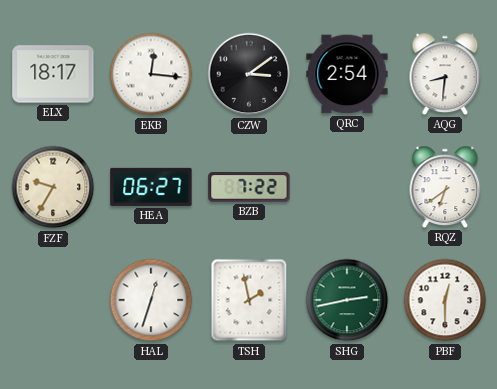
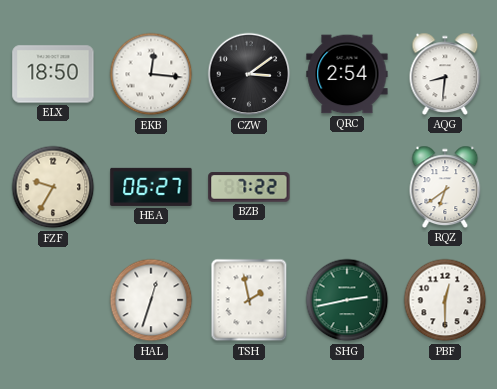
ELX: 18:17 -> 18:50 (53, 74)
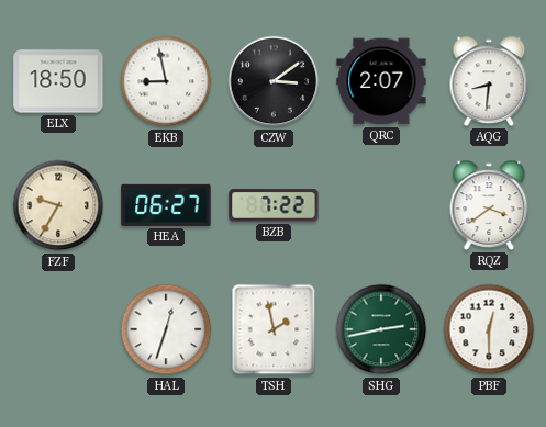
EKB: 12:16 -> 8:58 (166, 81)
QRC: 2:54 -> 2:07 (381, 81)
RQZ: 6:39 -> 3:39 (489, 205)
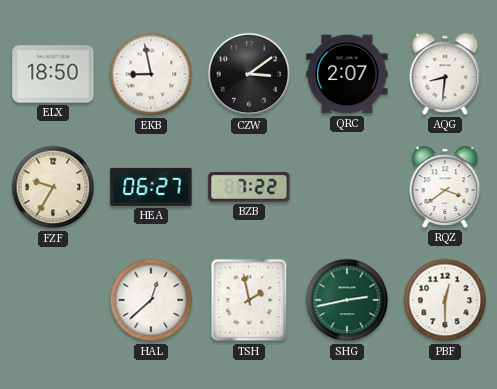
HAL: 12:33 -> 12:38 (151, 300)
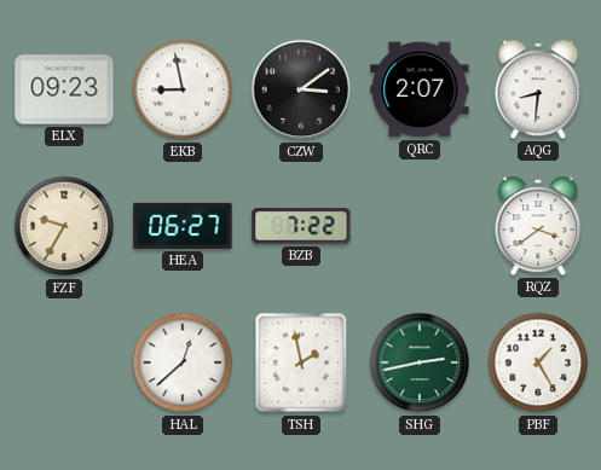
ELX: 18:50 -> 09:23 (64, 89)
PBF: 12:30 -> 1:25 (538, 362)
